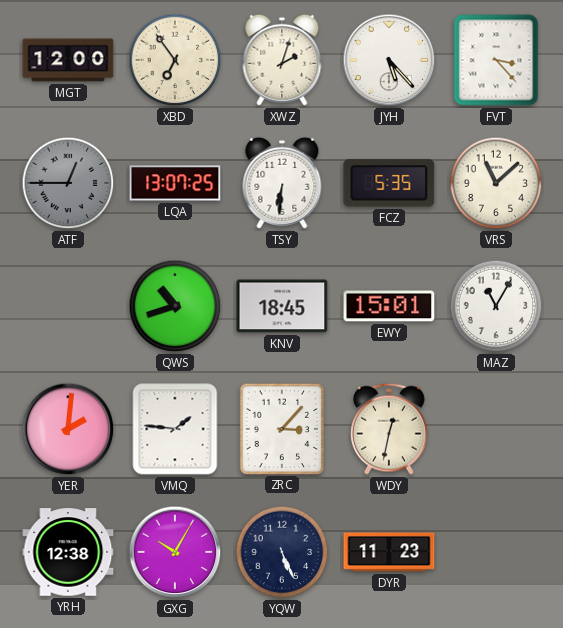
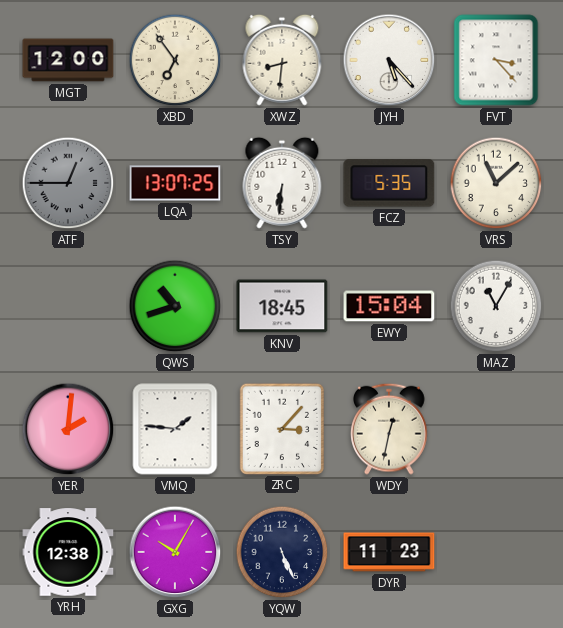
XWZ: 2:03 -> 8:31 (282, 60)
EWY: 15:01 -> 15:04 (389, 306)
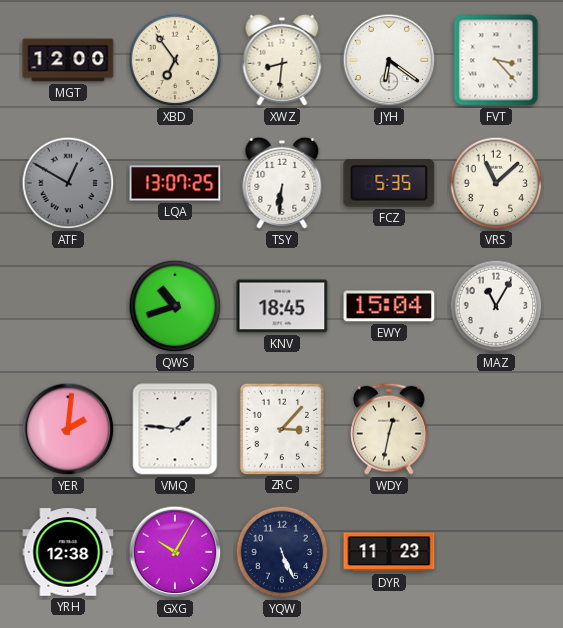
JYH: 5:23 -> 6:21 (389, 60)
ATF: 12:45 -> 12:50 (68, 183)
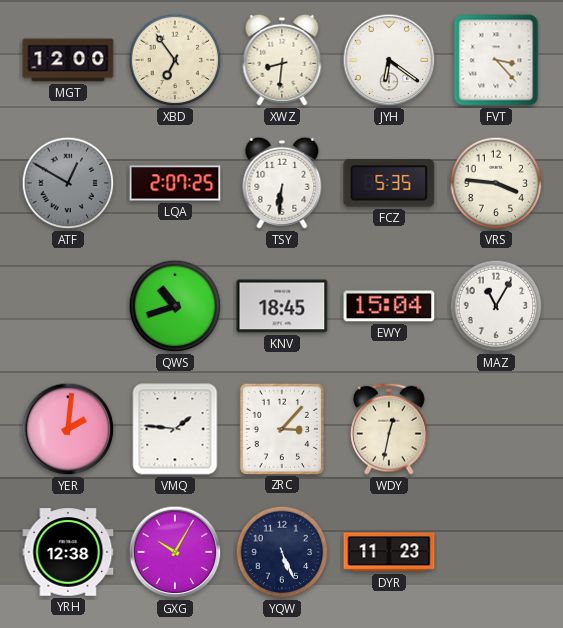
LQA: 13:07 -> 2:07 (175, 183)
VRS: 11:08 -> 3:46 (496, 183)
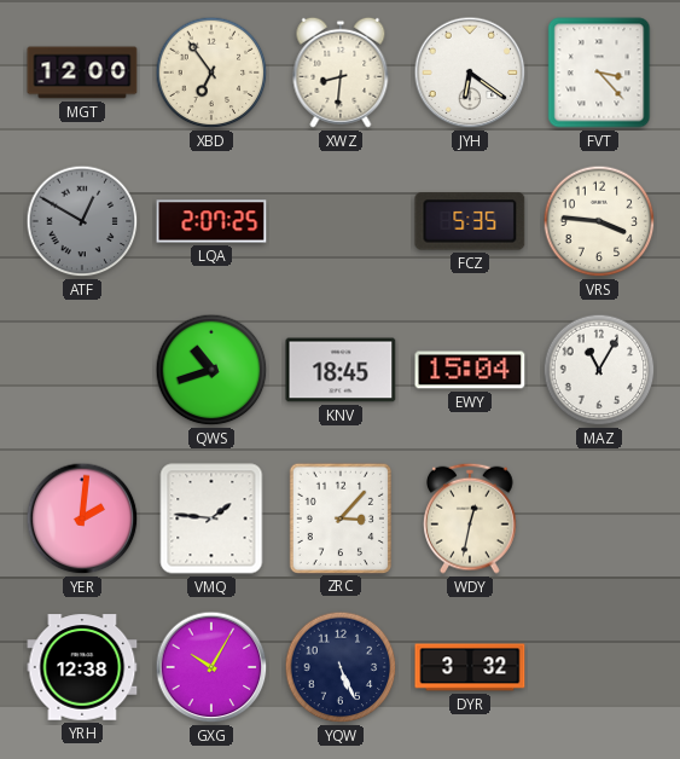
TSY: 6:31 -> none (282, 183)
DYR: 11:23 -> 3:32 (470, 667)
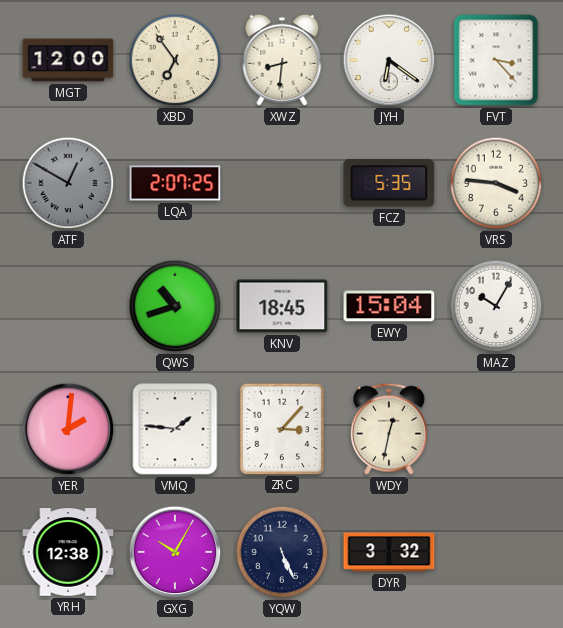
MAZ: 11:05 -> 10:05 (496, 306)
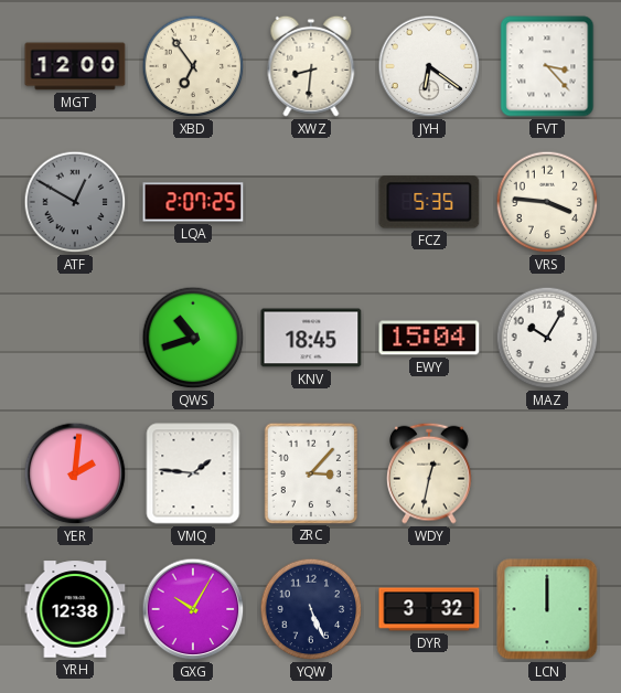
LCN: none -> 12:00 (547, 609)
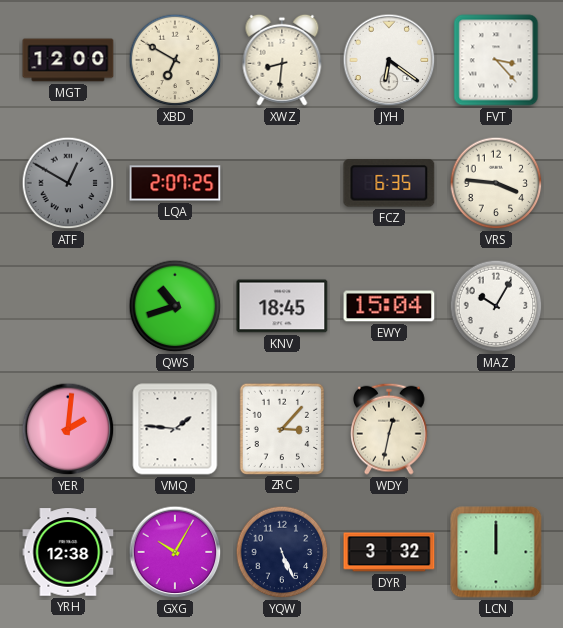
XBD: 6:54 -> 6:50 (175, 60)
FCZ: 5:35 -> 6:35 (389, 183)
